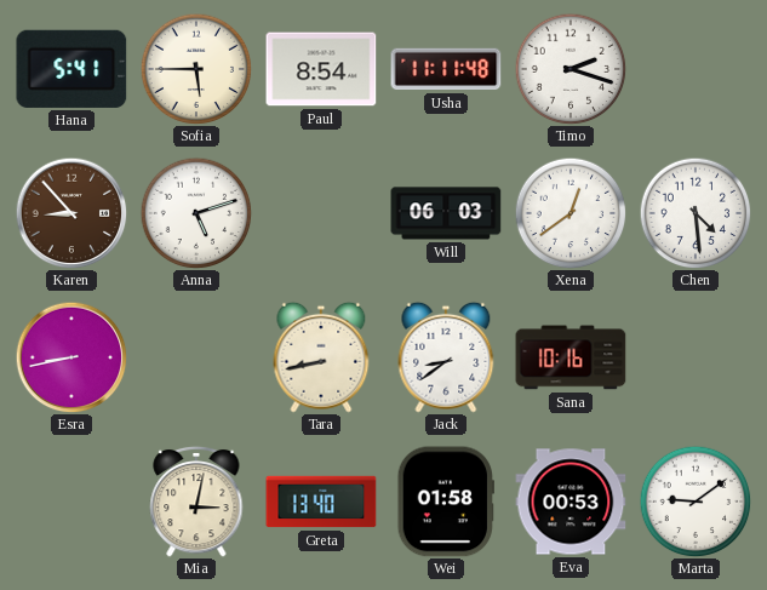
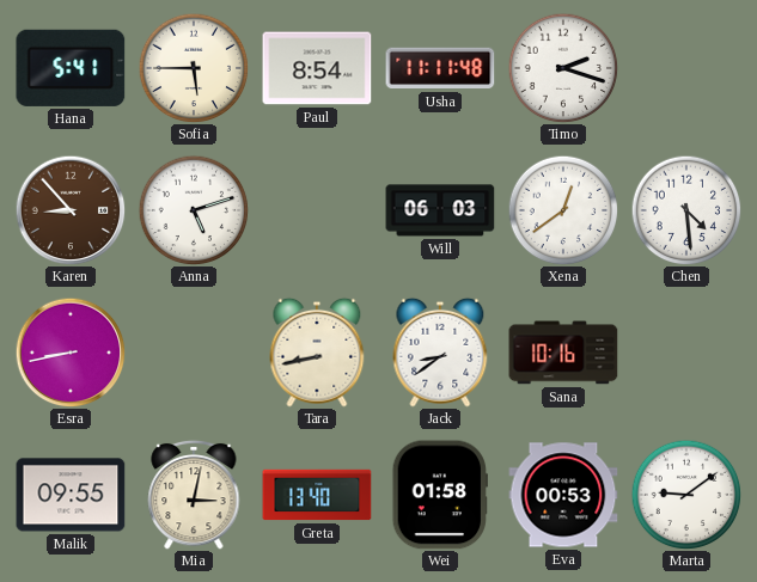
Malik: none -> 09:55 (71, 495)
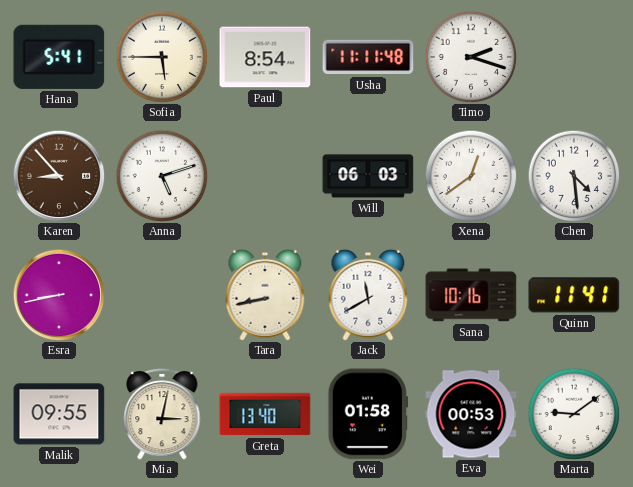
Jack: 8:39 -> 11:40 (368, 295)
Quinn: none -> 11:41 (574, 295)
